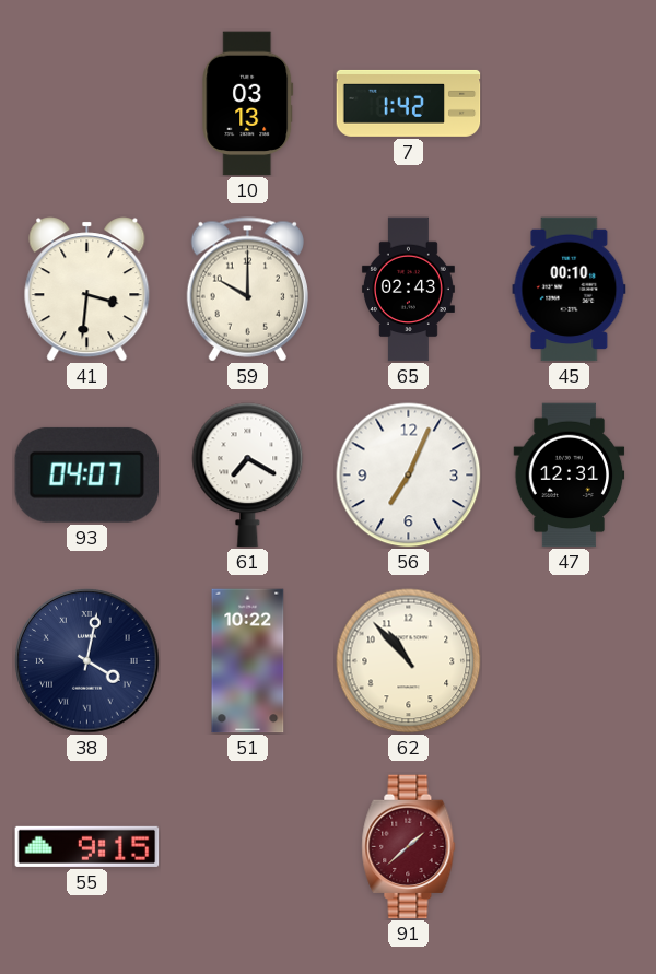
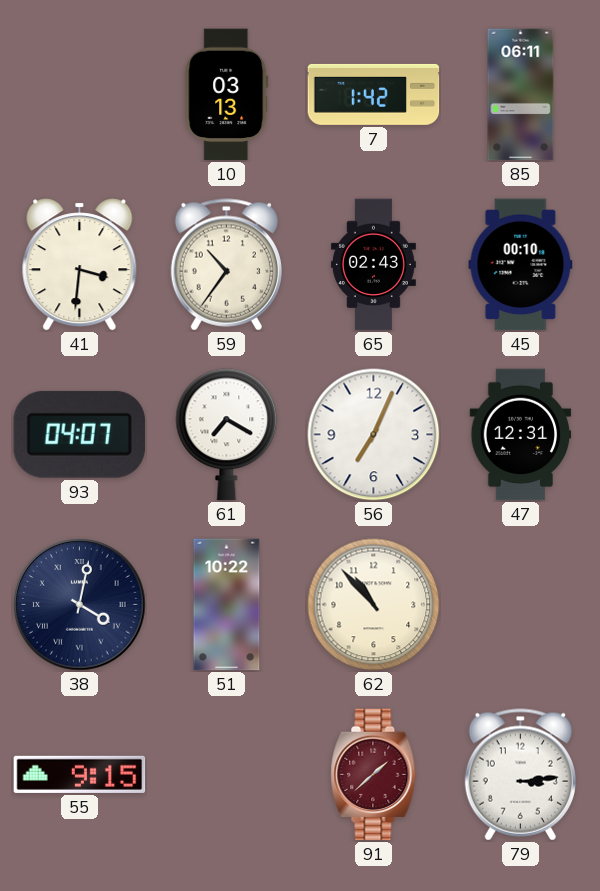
85: none -> 06:11 (521, 95)
59: 10:00 -> 10:36 (226, 265)
79: none -> 3:14 (520, 775)
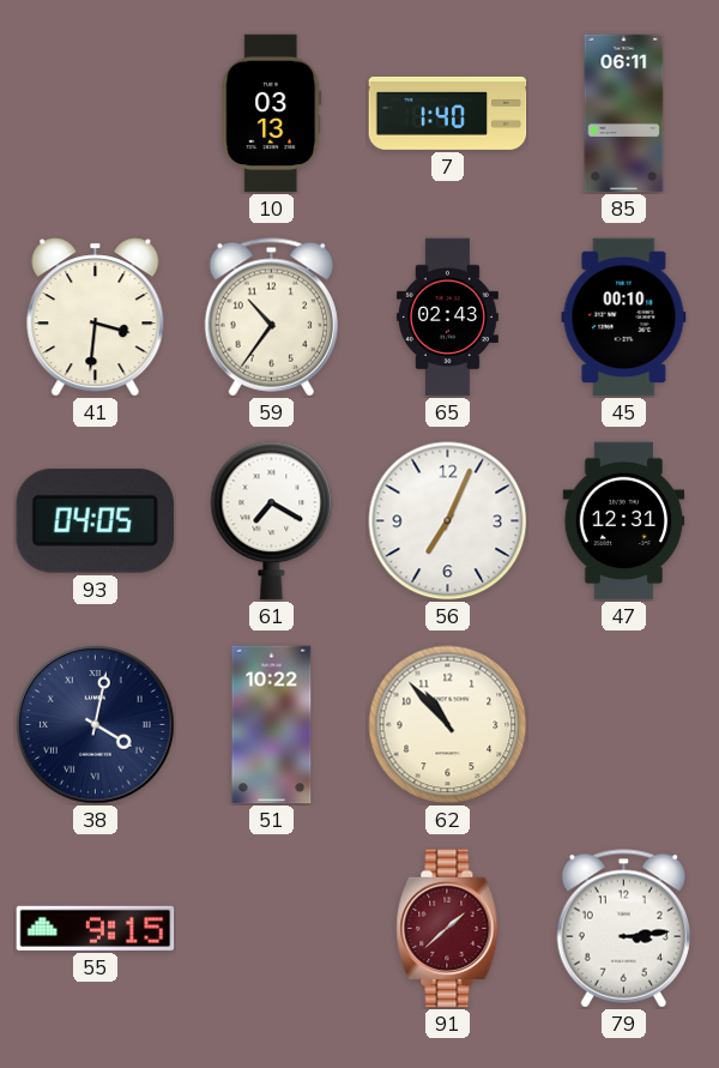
7: 1:42 -> 1:40 (448, 113)
93: 04:07 -> 04:05 (95, 520)
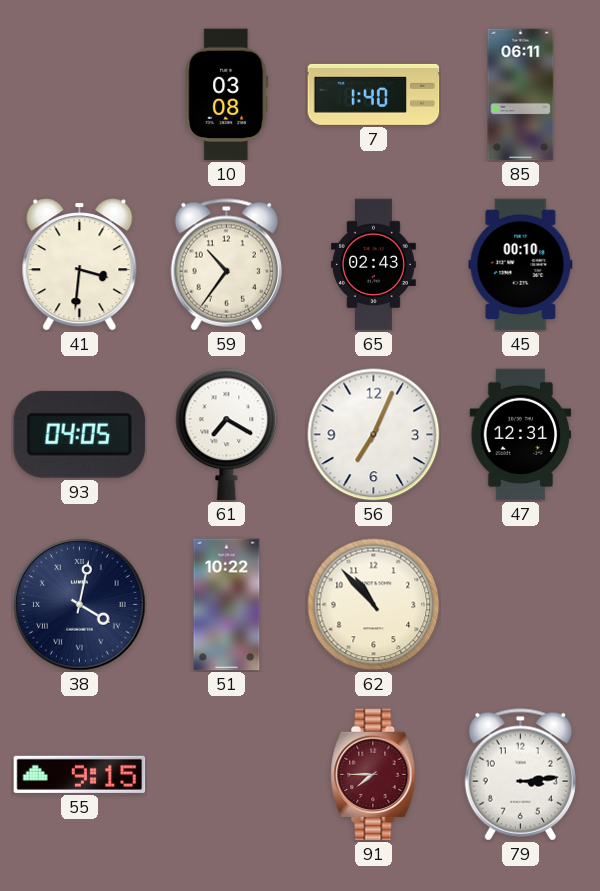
10: 03:13 -> 03:08 (227, 95)
91: 1:38 -> 7:45 (374, 775)
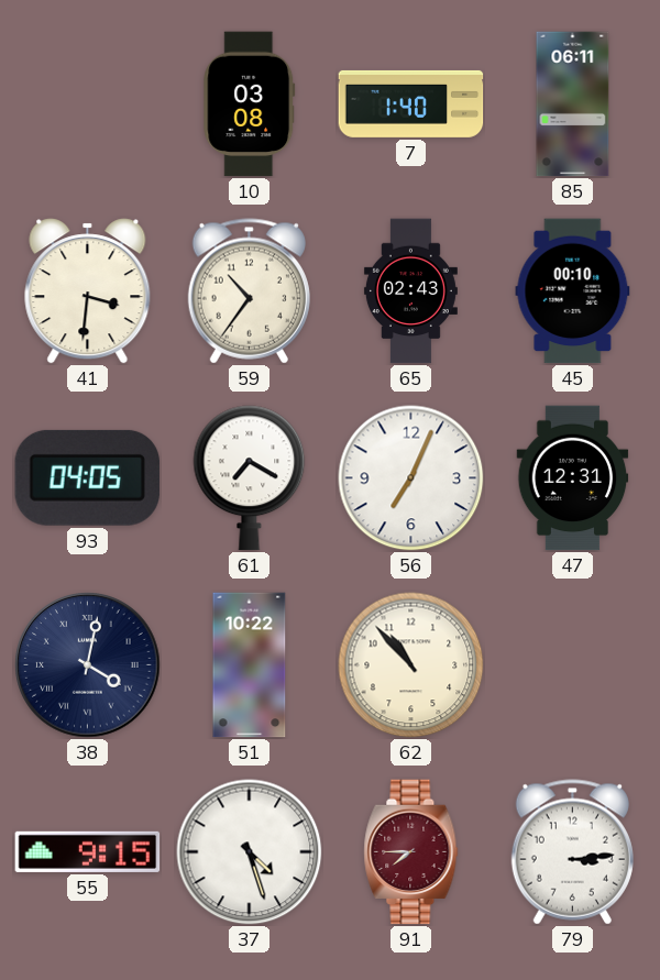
37: none -> 4:27 (250, 852)
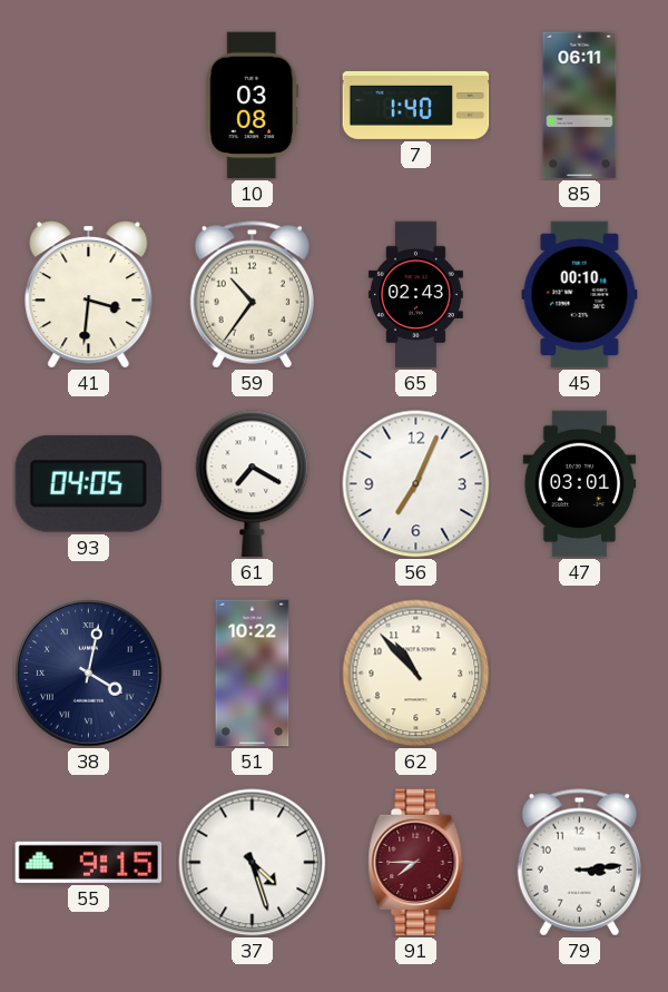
47: 12:31 -> 03:01 (580, 484)
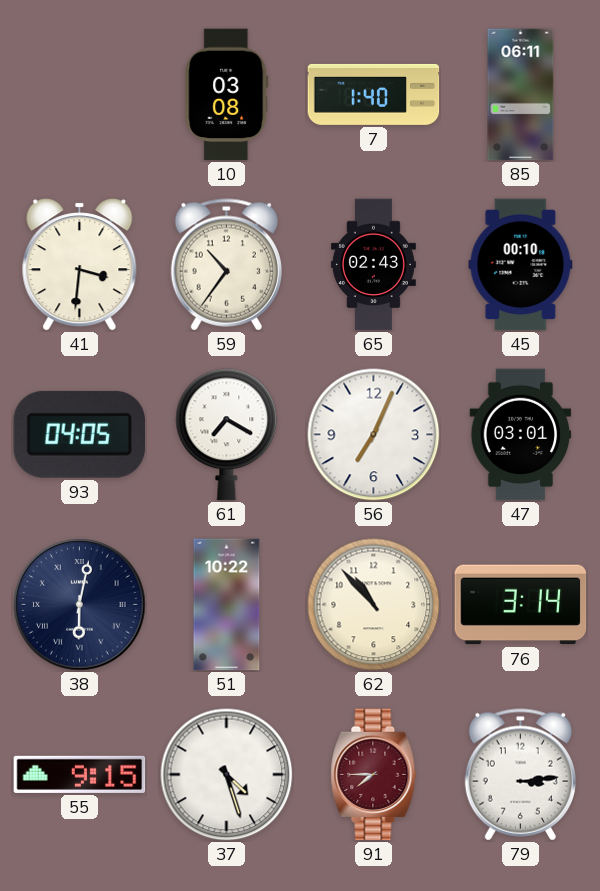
38: 4:02 -> 6:02 (80, 605)
76: none -> 3:14 (521, 605)
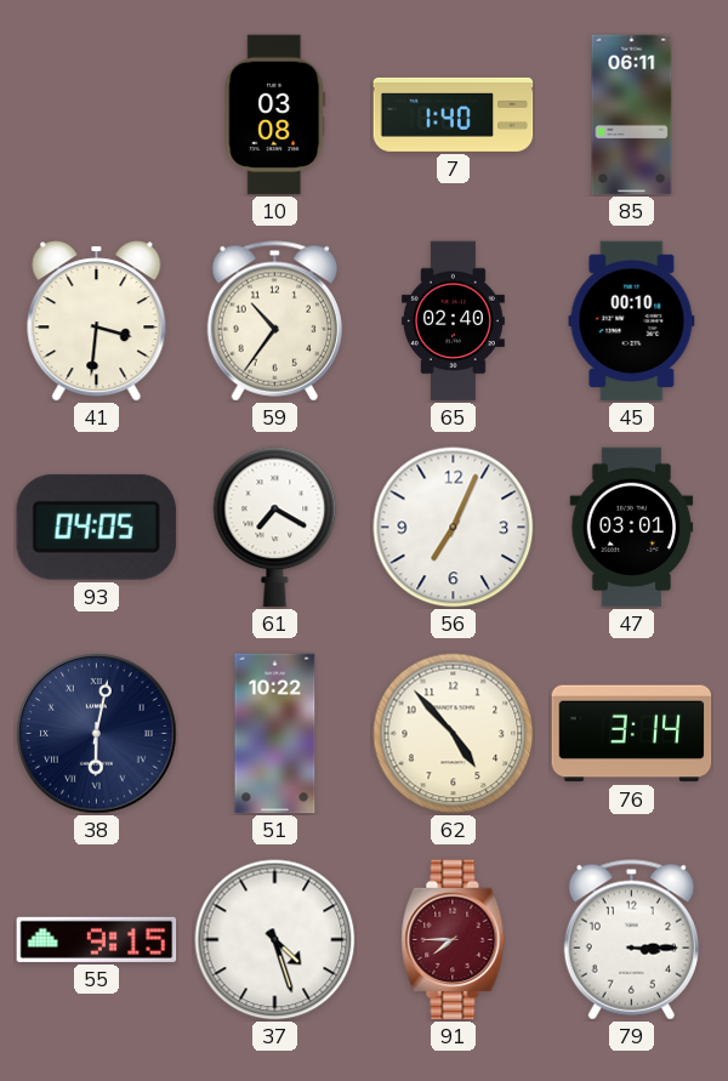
65: 02:43 -> 02:40 (453, 322)
62: 10:53 -> 4:53 (454, 734)
79: 3:14 -> 3:15 (631, 940)
